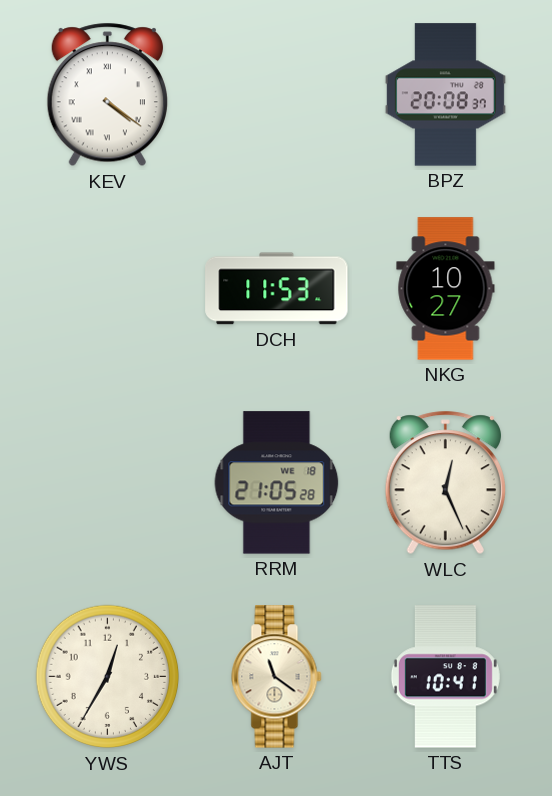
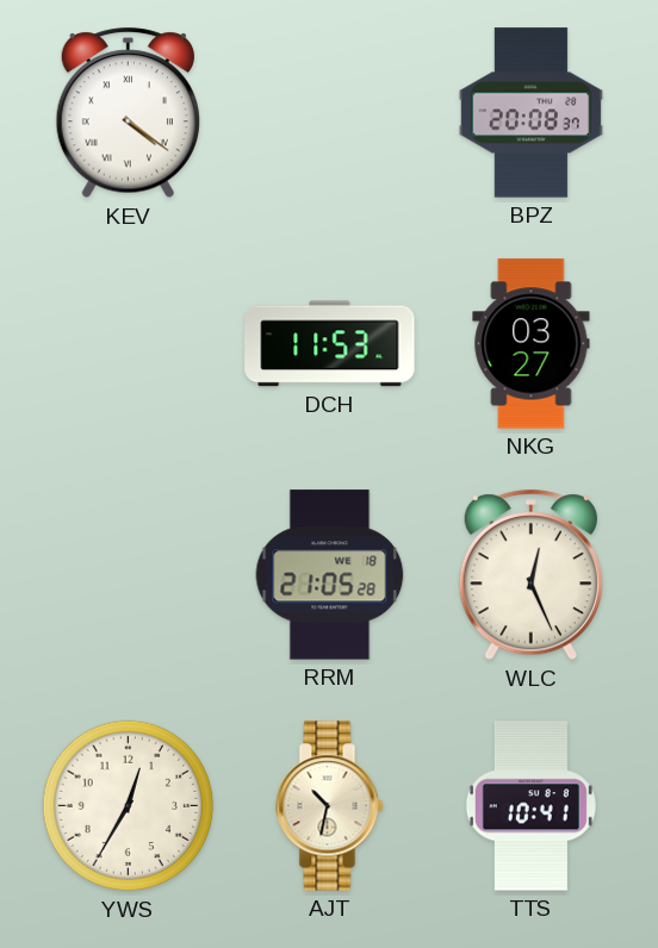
NKG: 10:27 -> 03:27 (532, 344)
AJT: 11:21 -> 10:32 (330, 806)
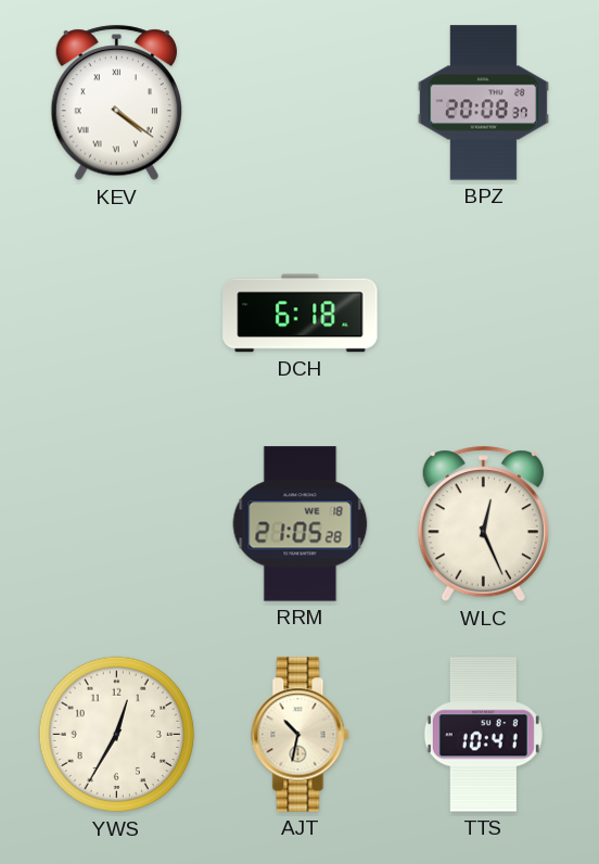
DCH: 11:53 -> 6:18 (301, 314)
NKG: 03:27 -> none (532, 344)
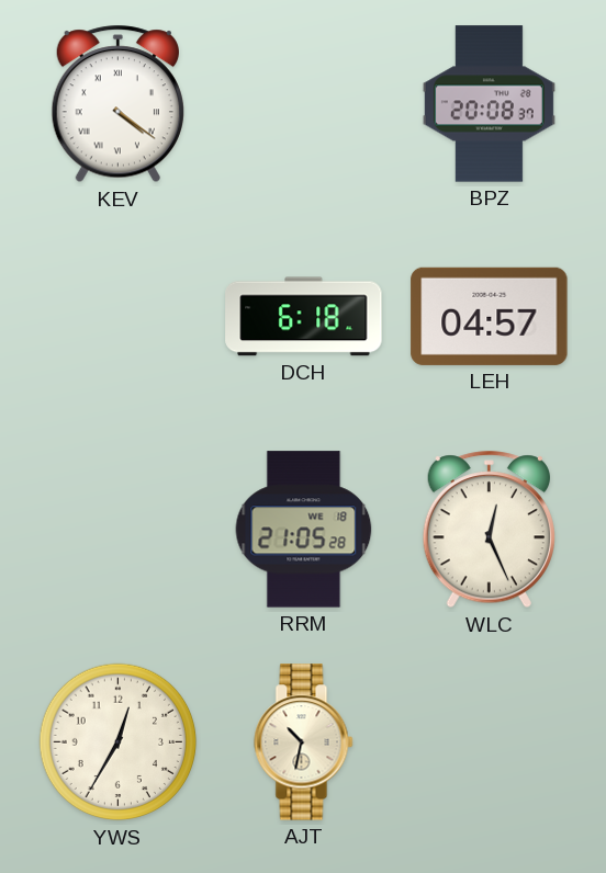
LEH: none -> 04:57 (490, 316)
TTS: 10:41 -> none (483, 735)
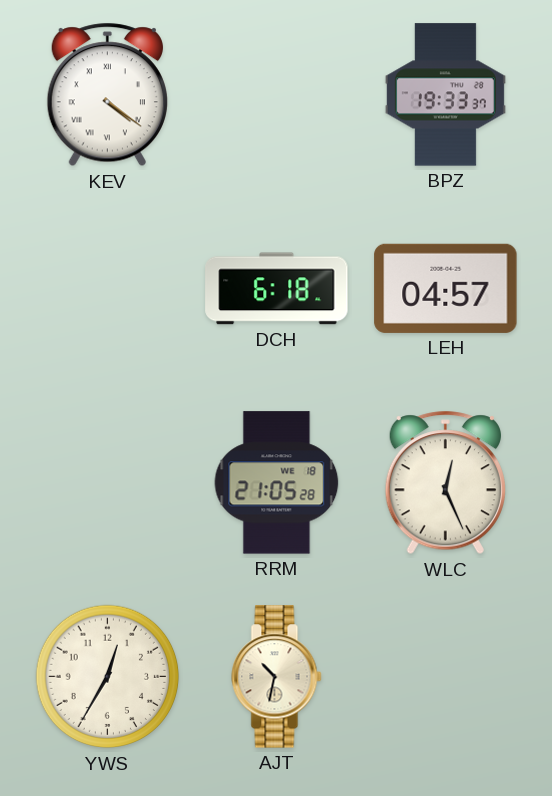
BPZ: 20:08 -> 19:33 (445, 95)
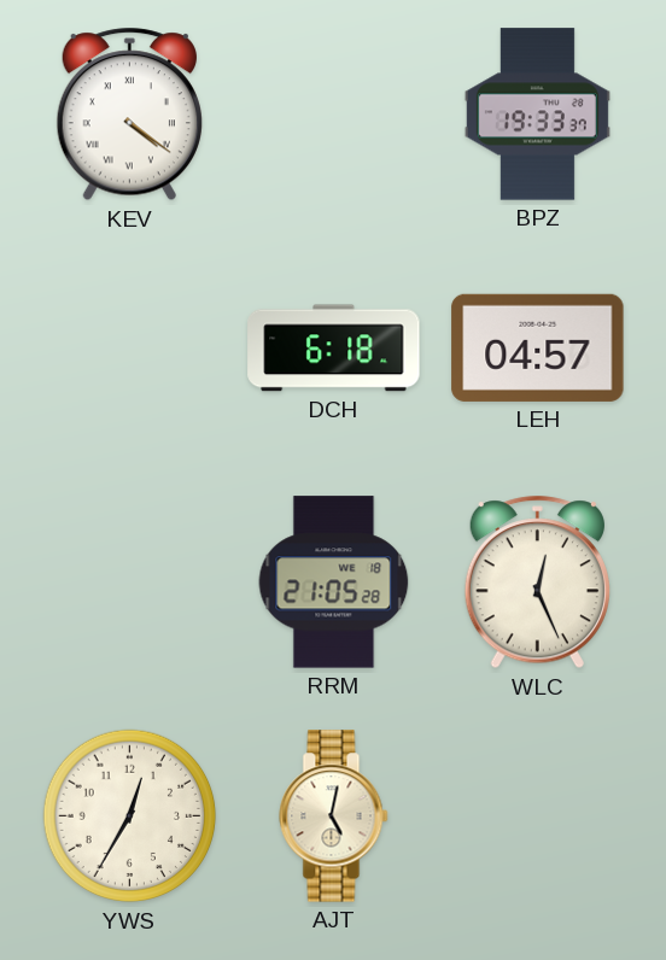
AJT: 10:32 -> 5:02 (334, 816)
